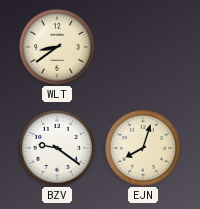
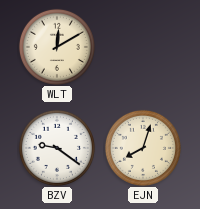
WLT: 8:39 -> 12:10 (57, 47)
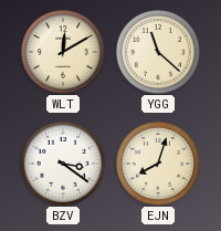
YGG: none -> 11:22 (158, 52)
BZV: 9:21 -> 3:21 (63, 164)
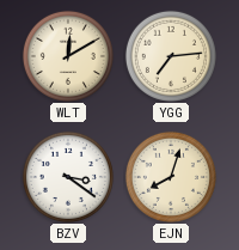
YGG: 11:22 -> 7:14 (171, 56)
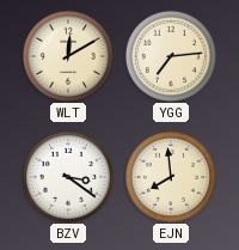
EJN: 8:03 -> 7:59 (171, 177)
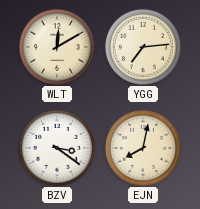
EJN: 7:59 -> 8:02 (143, 148)
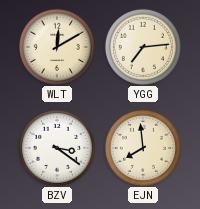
EJN: 8:02 -> 7:59 (143, 148)
